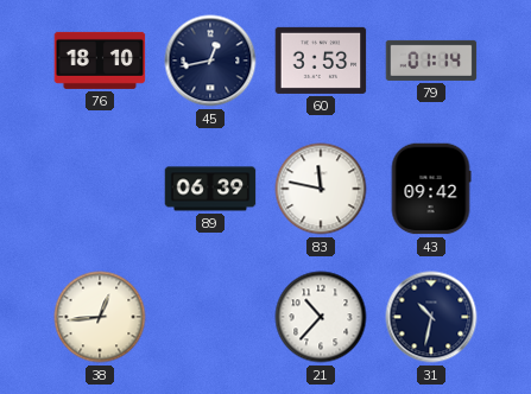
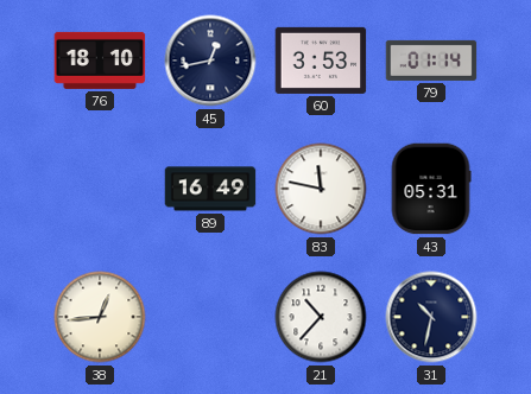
89: 06:39 -> 16:49 (210, 189)
43: 09:42 -> 05:31 (431, 189)
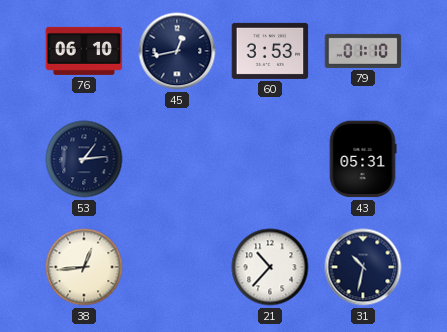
76: 18:10 -> 06:10 (84, 51)
79: 01:14 -> 01:10 (363, 51)
53: none -> 1:14 (84, 159)
89: 16:49 -> none (210, 189)
83: 11:47 -> none (321, 189)
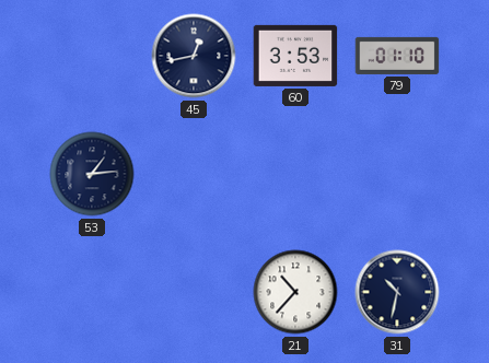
76: 06:10 -> none (84, 51)
43: 05:31 -> none (363, 159)
38: 12:44 -> none (84, 267)
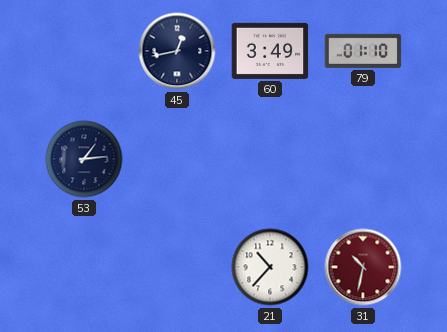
60: 3:53 -> 3:49 (270, 51)
31 dial: navy -> burgundy (363, 267)
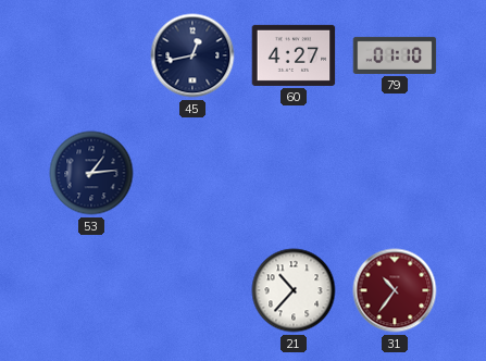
60: 3:49 -> 4:27 (294, 55)
31: 10:32 -> 10:36 (395, 290)
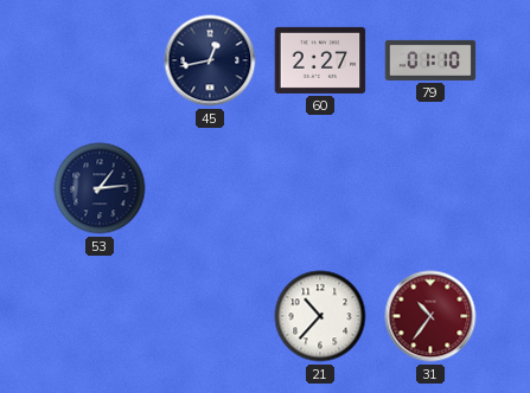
60: 4:27 -> 2:27 (320, 60)
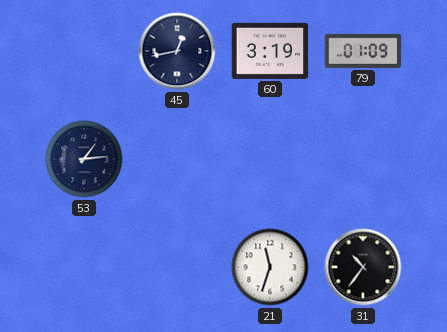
60: 2:27 -> 3:19 (270, 51)
79: 01:10 -> 01:09 (363, 51)
21: 10:37 -> 11:33 (270, 267)
31 dial: burgundy -> black (363, 267)
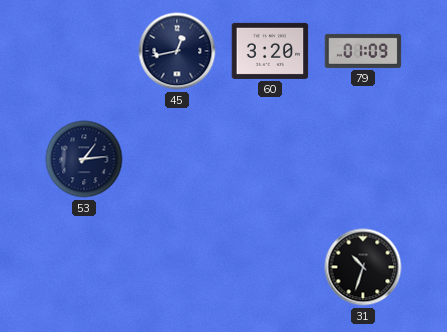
60: 3:19 -> 3:20 (270, 51)
21: 11:33 -> none (270, 267)
31: 10:36 -> 10:33 (363, 267)
